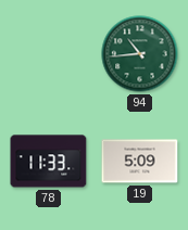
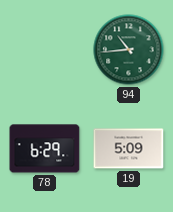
78: 11:33 -> 6:29 (45, 149)
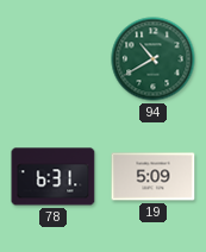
94: 10:44 -> 10:40 (154, 59)
78: 6:29 -> 6:31 (54, 177)
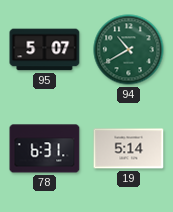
95: none -> 5:07 (45, 50)
19: 5:09 -> 5:14 (129, 149)
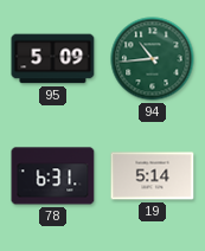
95: 5:07 -> 5:09 (53, 59)
94: 10:40 -> 10:44 (153, 59)
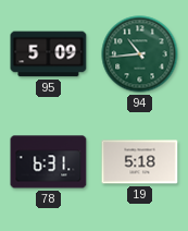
19: 5:14 -> 5:18 (140, 162)
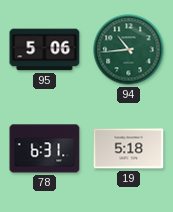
95: 5:09 -> 5:06 (45, 50)
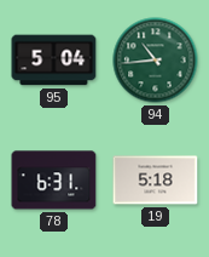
95: 5:06 -> 5:04 (54, 61)
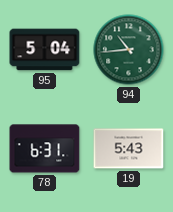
19: 5:18 -> 5:43 (129, 149)
